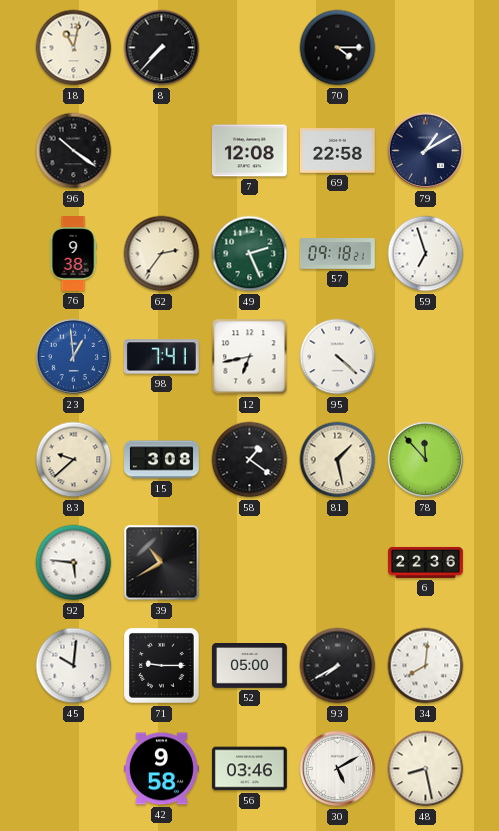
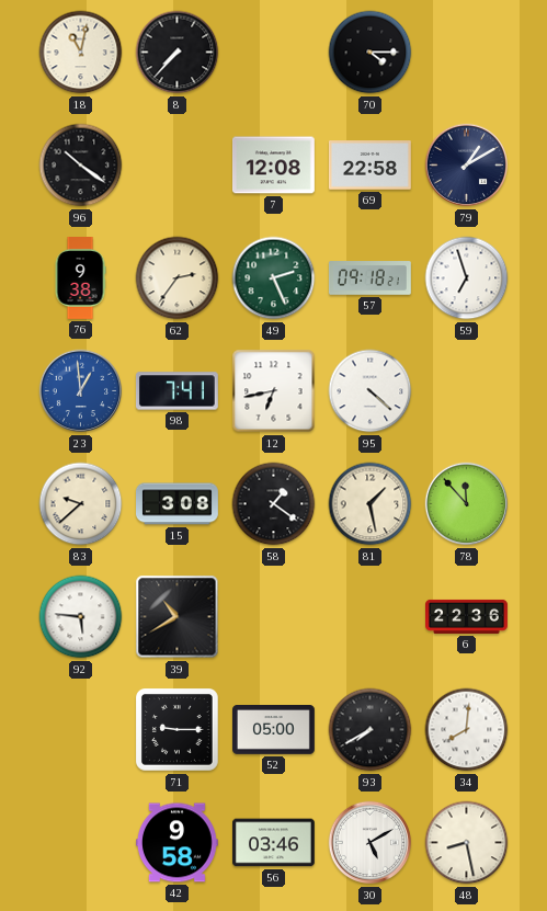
45: 10:01 -> none (74, 666)
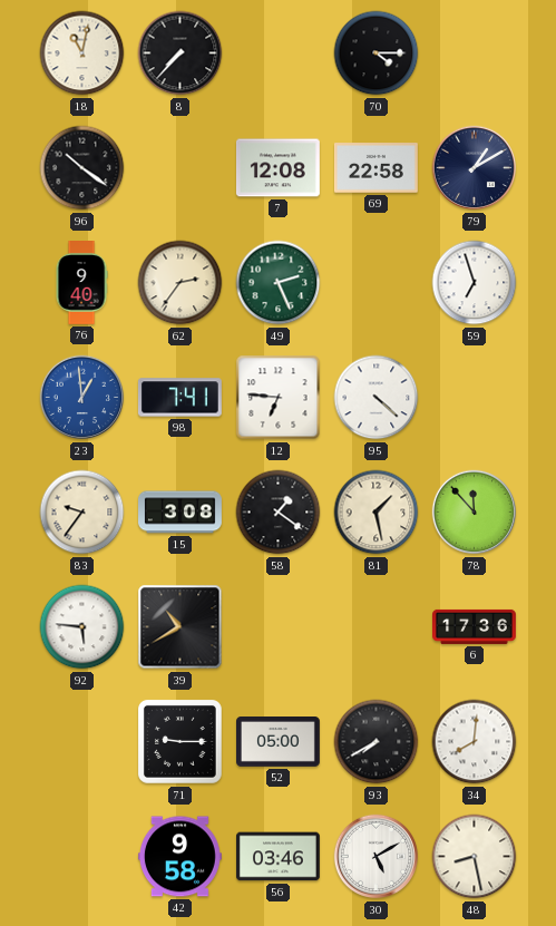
76: 9:38 -> 9:40 (81, 283)
57: 09:18 -> none (369, 278)
12: 6:43 -> 6:46 (279, 398)
83: 9:38 -> 9:36 (82, 513)
6: 22:36 -> 17:36 (475, 626)
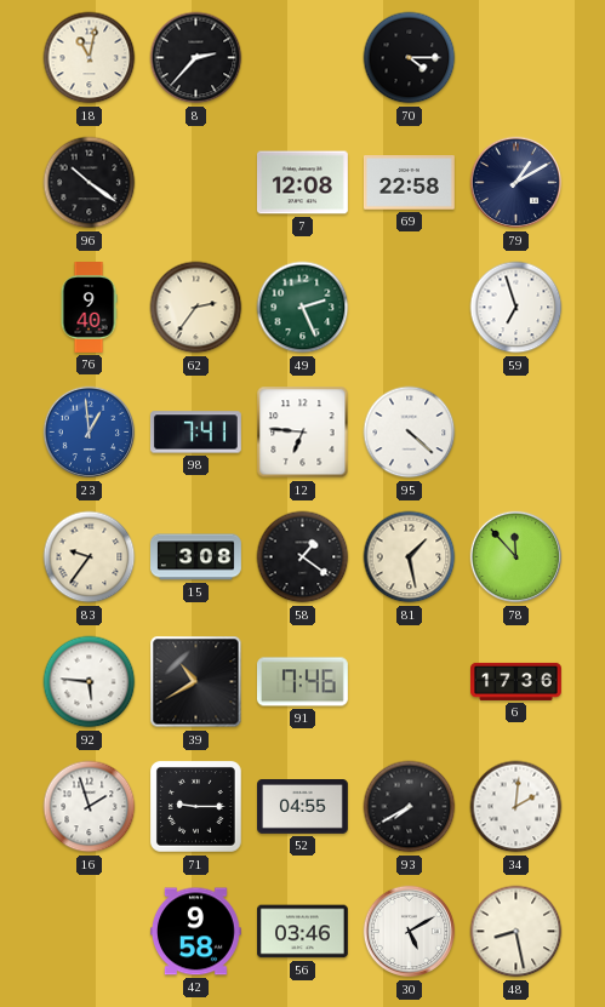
8: 7:37 -> 2:37 (196, 58)
91: none -> 7:46 (302, 682)
16: none -> 1:57 (90, 807)
52: 05:00 -> 04:55 (303, 807)
34: 8:01 -> 2:01 (516, 807)
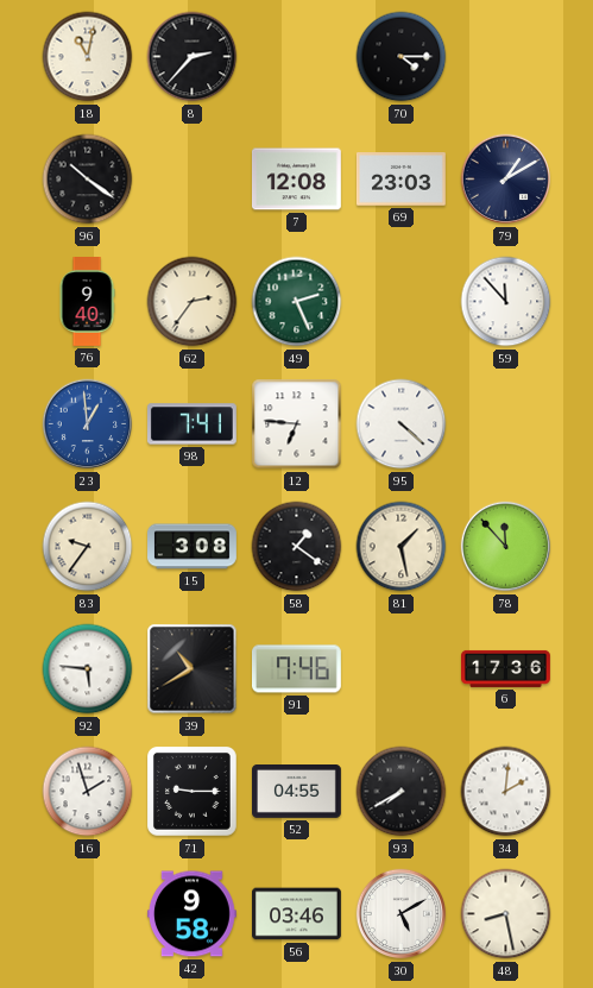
69: 22:58 -> 23:03 (400, 180)
59: 6:57 -> 11:53 (506, 302)
